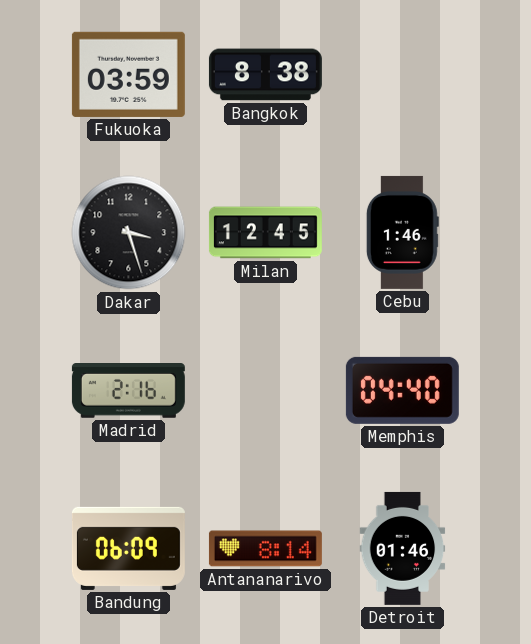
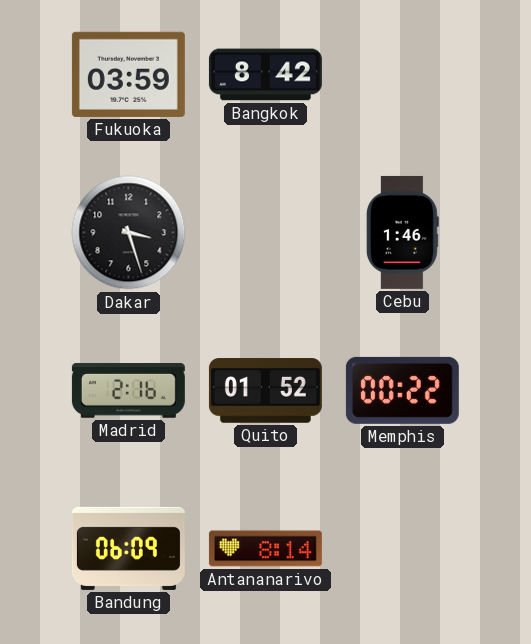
Bangkok: 8:38 -> 8:42 (265, 75)
Milan: 12:45 -> none (265, 233)
Quito: none -> 01:52 (265, 391)
Memphis: 04:40 -> 00:22 (402, 390)
Detroit: 01:46 -> none (403, 548)
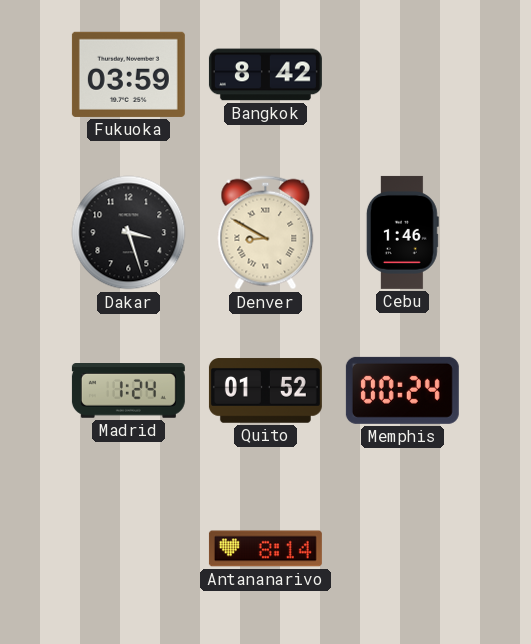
Denver: none -> 8:50 (266, 233)
Madrid: 2:16 -> 1:24 (128, 391)
Memphis: 00:22 -> 00:24 (402, 390)
Bandung: 06:09 -> none (128, 548)
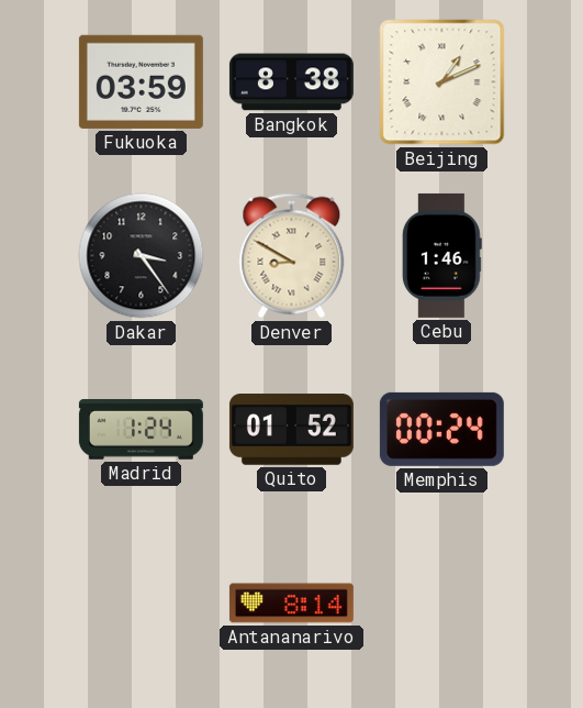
Bangkok: 8:42 -> 8:38 (291, 82)
Beijing: none -> 1:11 (442, 82)
Dakar: 3:27 -> 3:24 (142, 256)
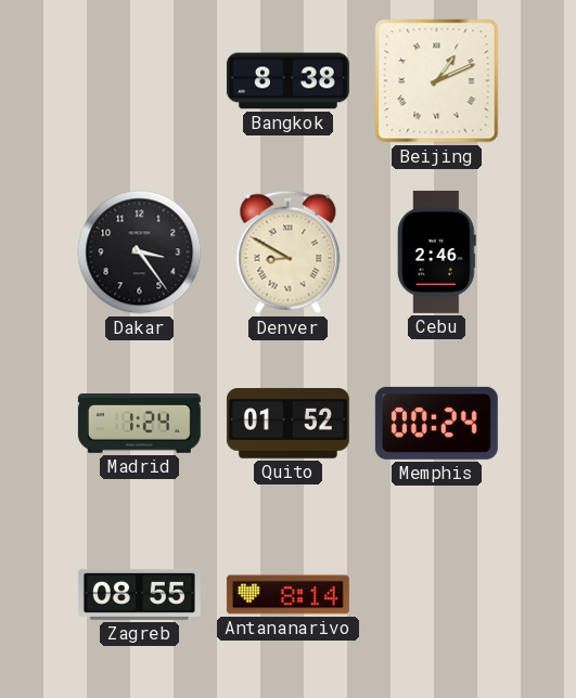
Fukuoka: 03:59 -> none (141, 81)
Cebu: 1:46 -> 2:46 (436, 251)
Zagreb: none -> 08:55 (139, 594)
